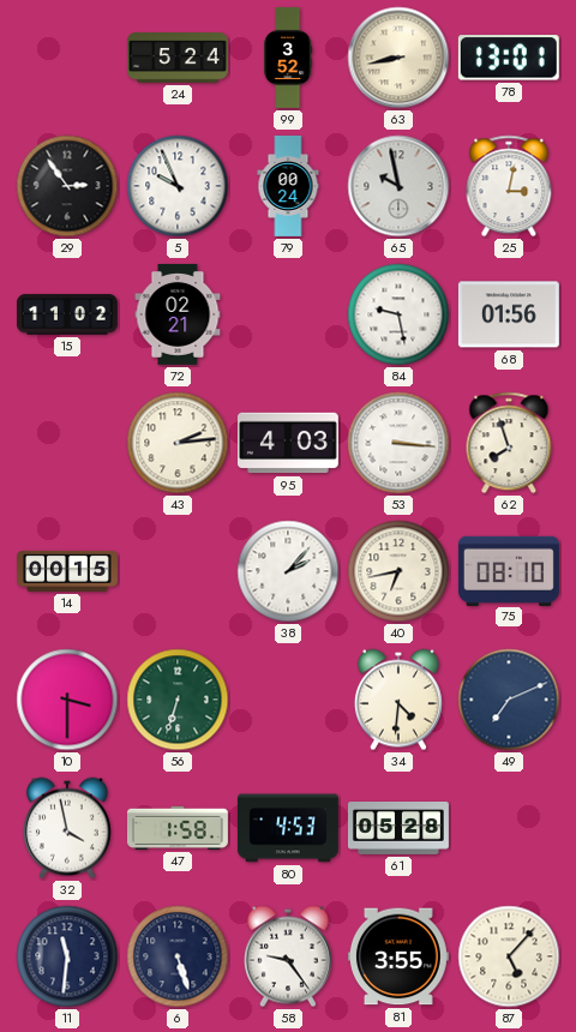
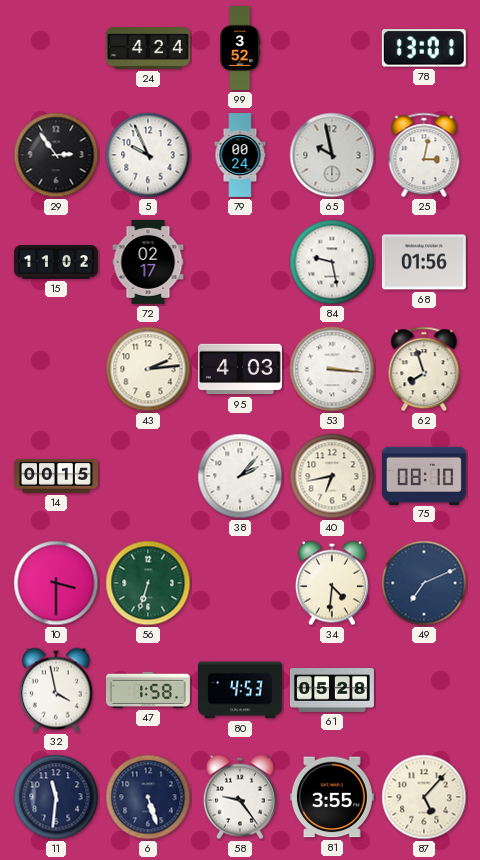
24: 5:24 -> 4:24 (148, 48)
63: 8:43 -> none (398, 58)
72: 02:21 -> 02:17 (148, 262)
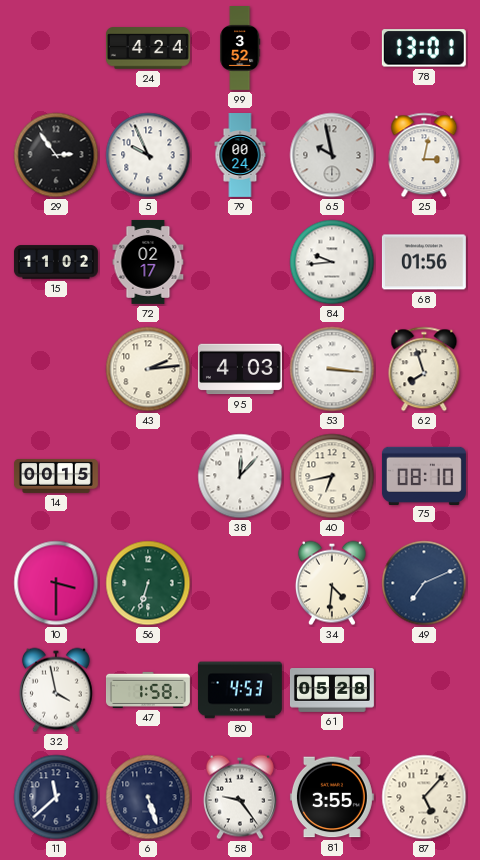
84: 9:28 -> 9:44 (332, 262)
38: 2:07 -> 12:07 (240, 476)
11: 11:31 -> 11:38 (56, 797)
